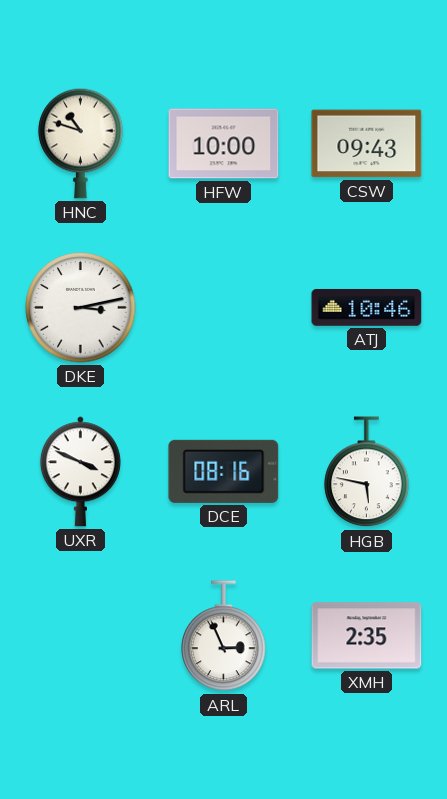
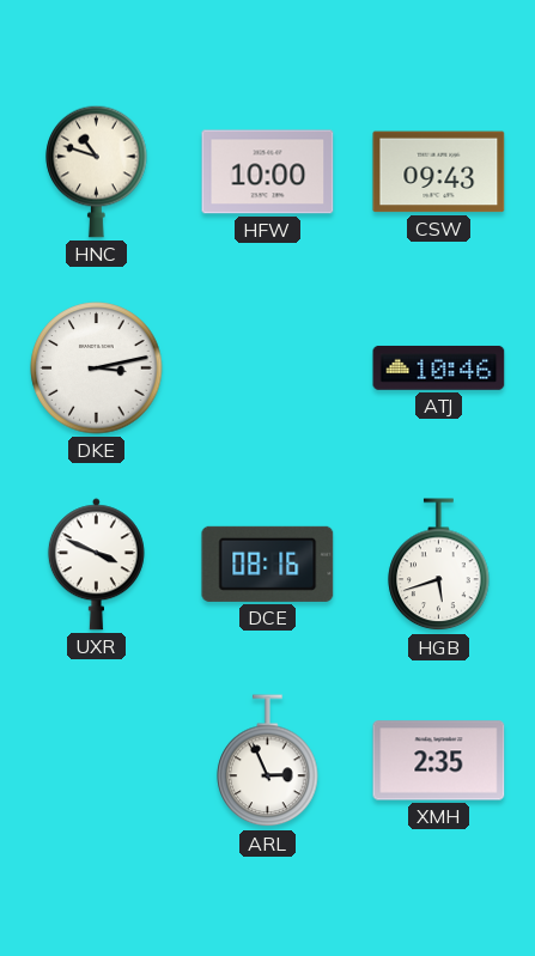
HGB: 5:47 -> 5:42 (439, 565)
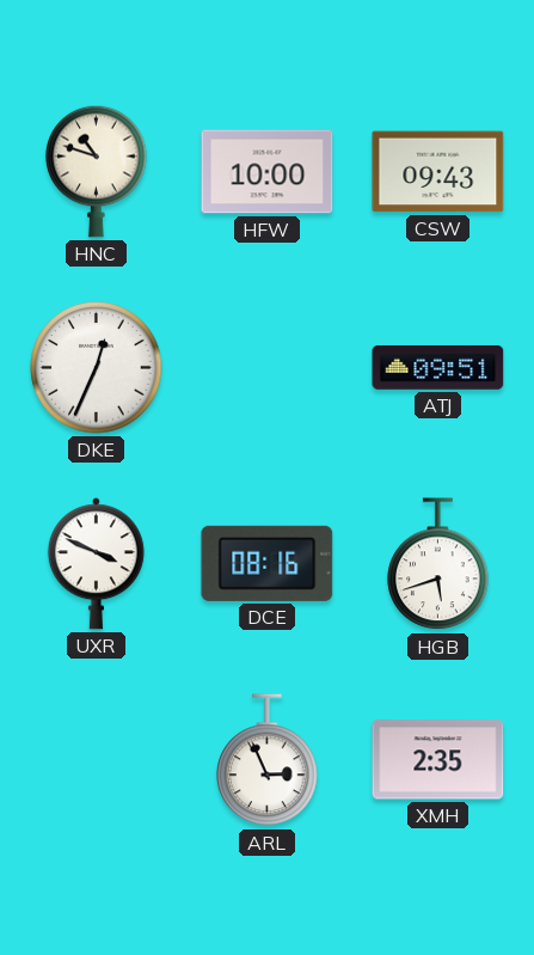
DKE: 3:13 -> 12:34 (97, 368)
ATJ: 10:46 -> 09:51 (438, 367)
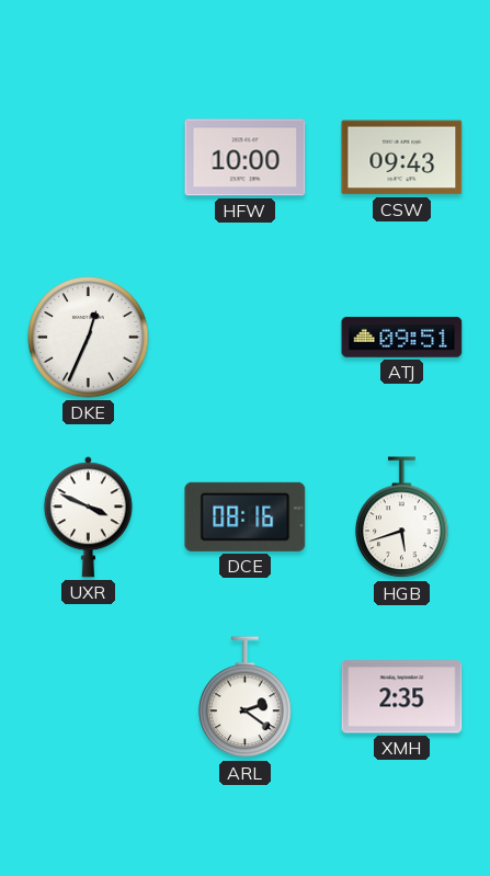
HNC: 10:48 -> none (97, 171)
ARL: 2:56 -> 2:21 (246, 697)
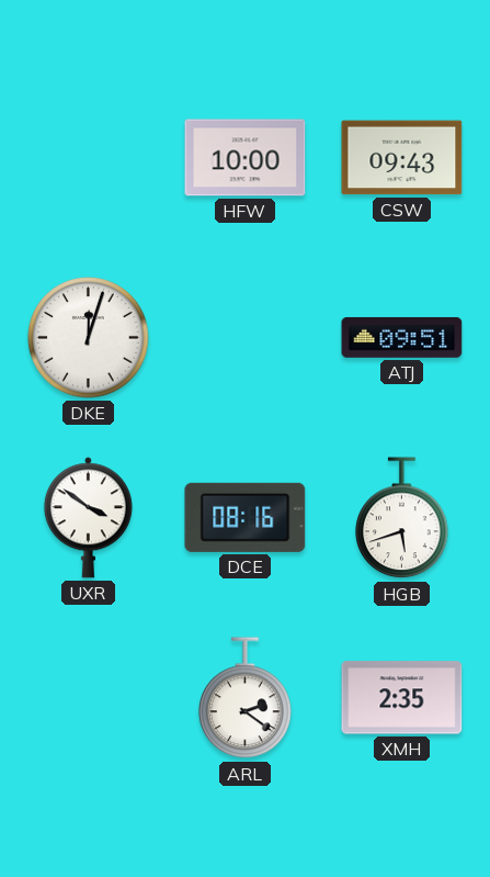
DKE: 12:34 -> 12:03 (89, 338)
UXR: 3:49 -> 3:51 (88, 518)
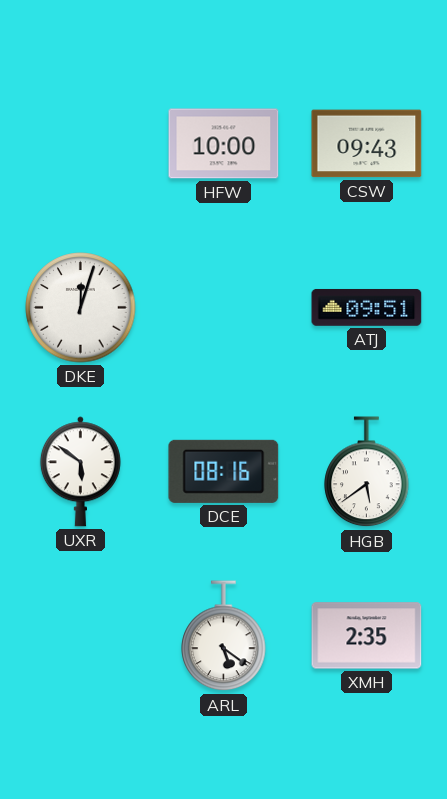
UXR: 3:51 -> 5:51 (80, 472)
HGB: 5:42 -> 5:39 (367, 472)
ARL: 2:21 -> 5:21 (224, 636)
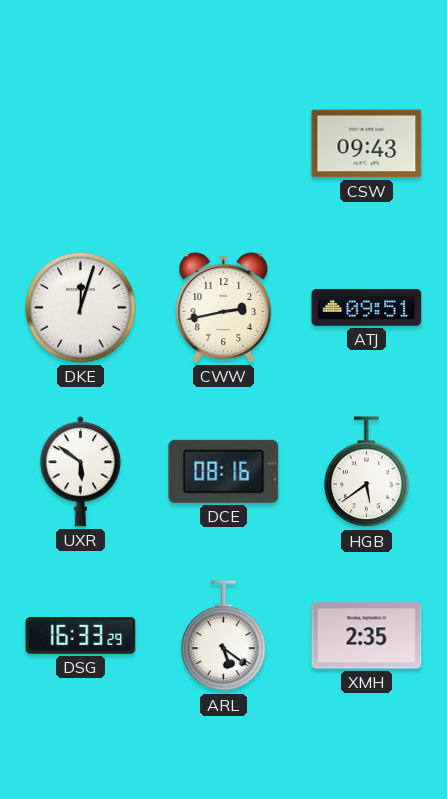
HFW: 10:00 -> none (224, 144)
CWW: none -> 2:43 (224, 308)
DSG: none -> 16:33 (81, 636)
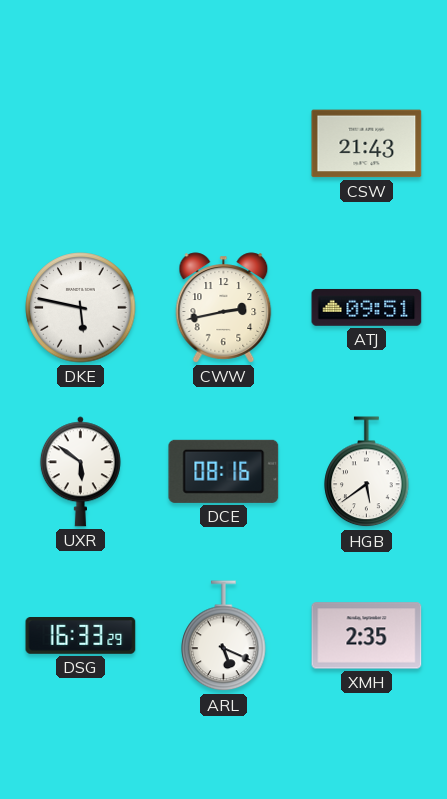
CSW: 09:43 -> 21:43 (367, 144)
DKE: 12:03 -> 5:47 (81, 308)
ARL: 5:21 -> 5:19 (224, 636)
